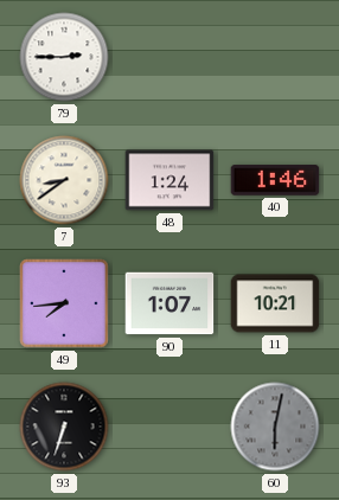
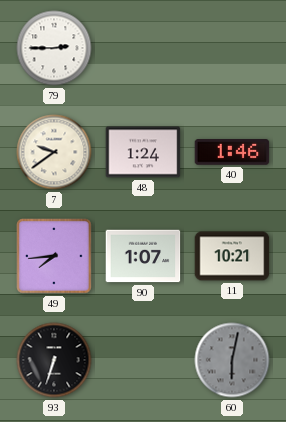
7: 8:39 -> 9:39 (54, 152)
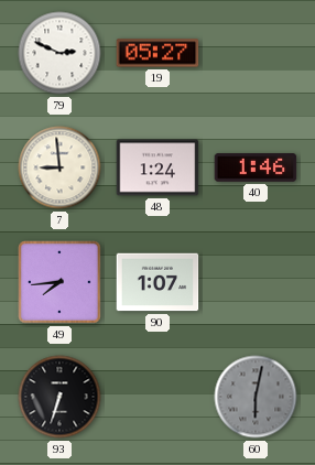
79: 2:45 -> 2:49 (59, 53)
19: none -> 05:27 (157, 53)
7: 9:39 -> 8:59 (59, 167)
11: 10:21 -> none (232, 256)
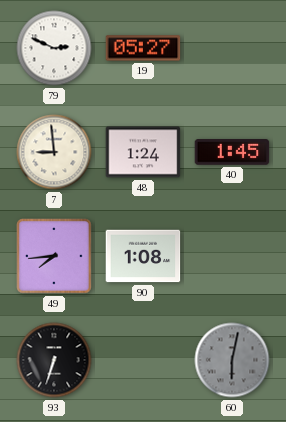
40: 1:46 -> 1:45 (232, 152)
90: 1:07 -> 1:08 (143, 256)
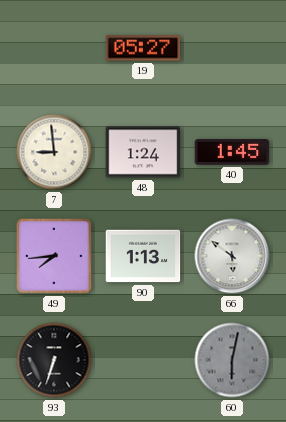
79: 2:49 -> none (54, 48)
90: 1:08 -> 1:13 (143, 256)
66: none -> 5:51 (232, 256)
